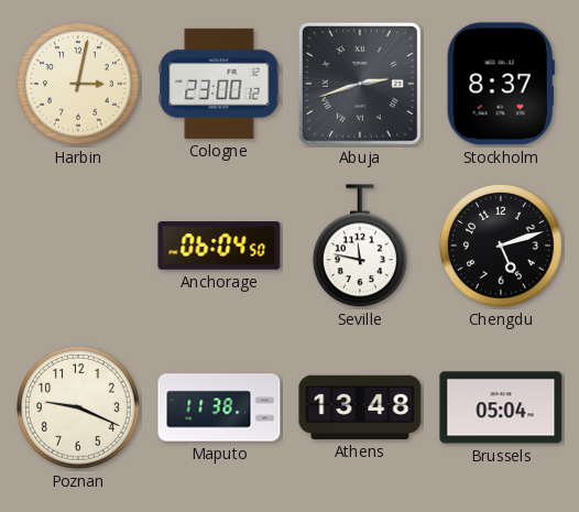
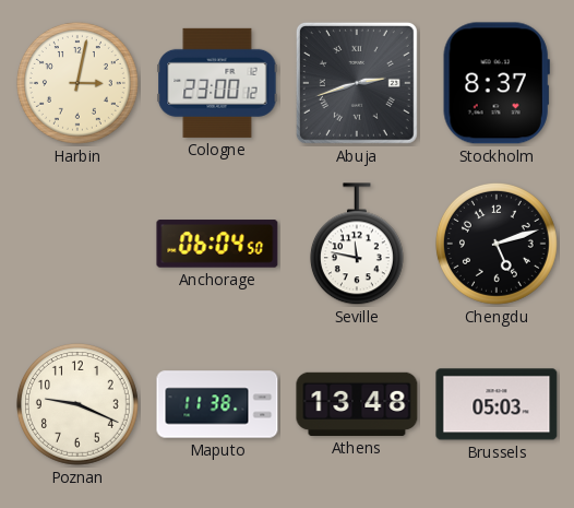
Brussels: 05:04 -> 05:03 (497, 404)
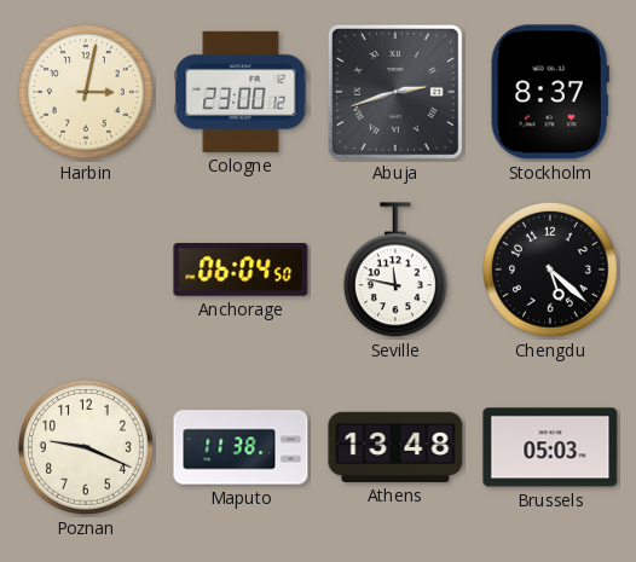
Chengdu: 5:12 -> 5:22 (550, 270)
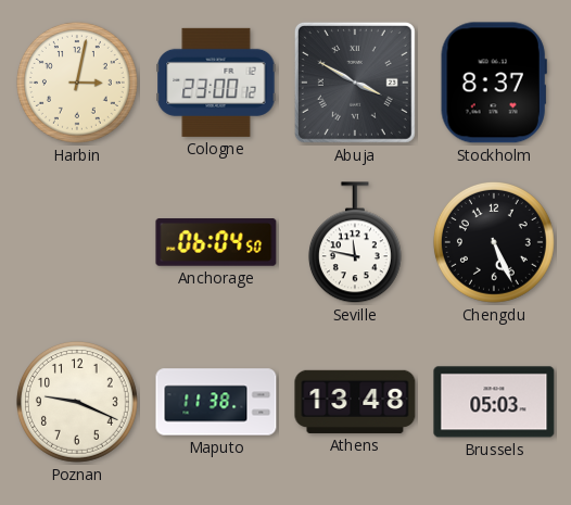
Abuja: 2:42 -> 3:50 (355, 83)
Chengdu: 5:22 -> 5:26 (494, 242)
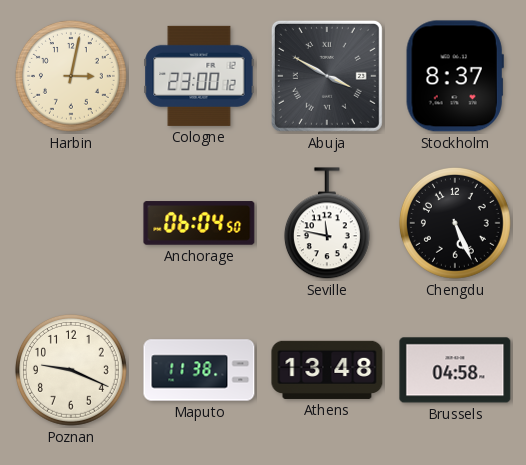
Brussels: 05:03 -> 04:58 (455, 370)
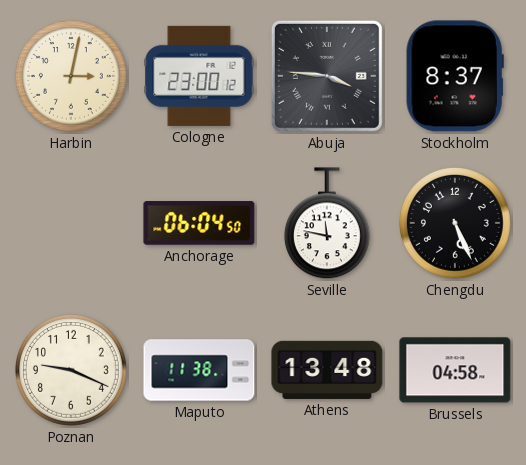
Abuja: 3:50 -> 3:46 (327, 76)
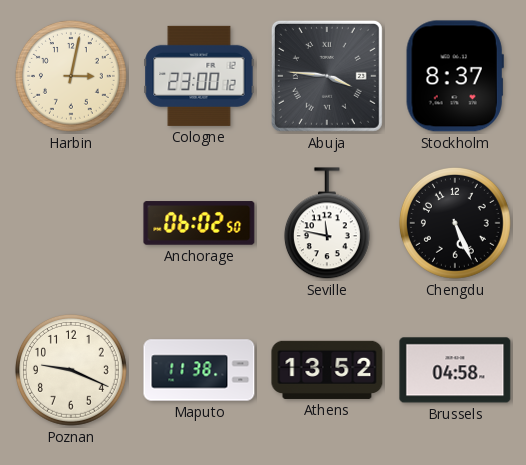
Anchorage: 06:04 -> 06:02 (199, 223)
Athens: 13:48 -> 13:52 (327, 370)
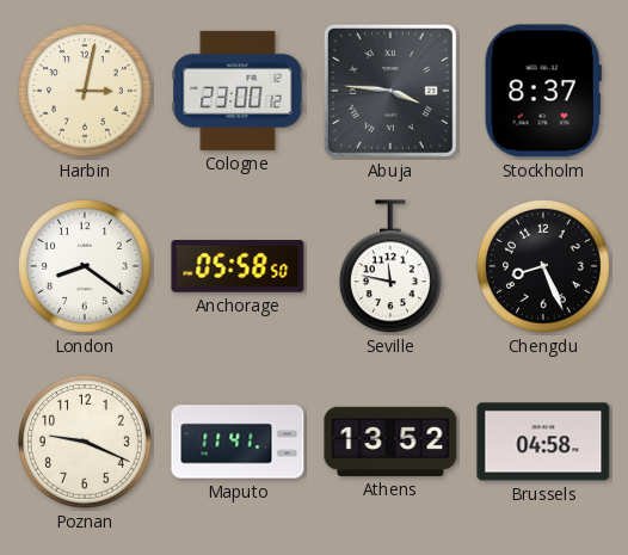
London: none -> 8:21 (85, 266)
Anchorage: 06:02 -> 05:58 (238, 266)
Chengdu: 5:26 -> 8:26 (543, 266)
Maputo: 11:38 -> 11:41 (238, 442)
